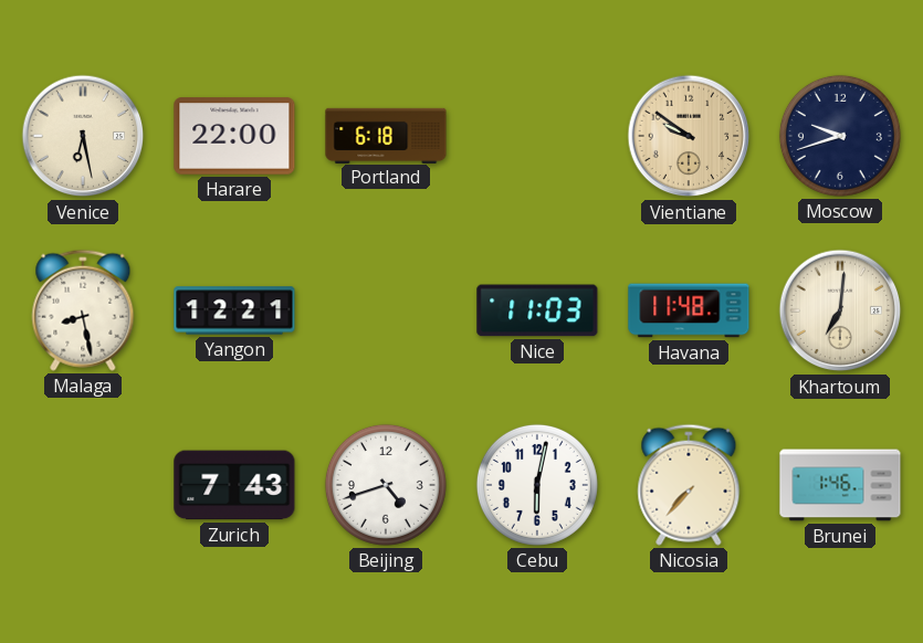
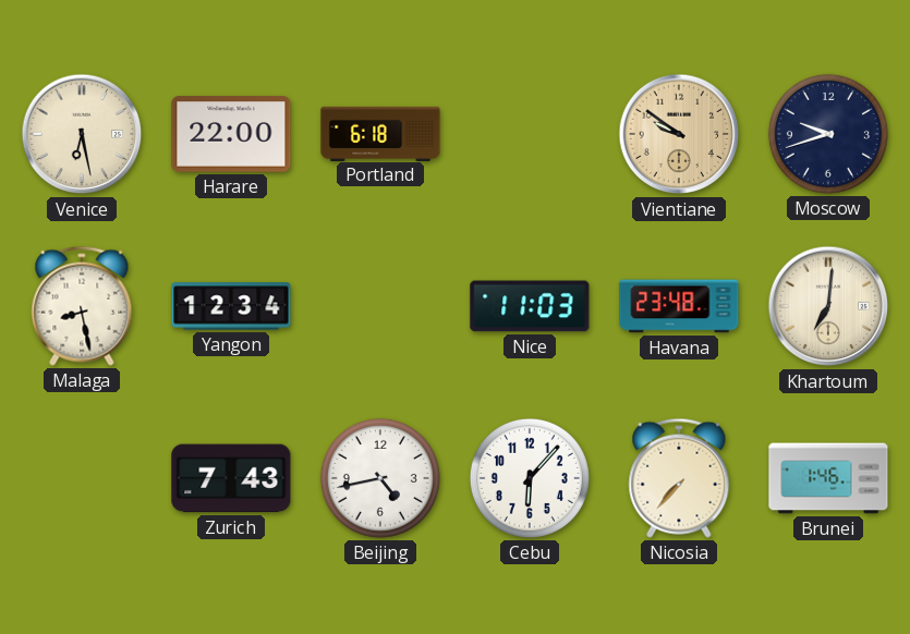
Yangon: 12:21 -> 12:34 (231, 306)
Havana: 11:48 -> 23:48 (679, 306)
Beijing: 4:42 -> 4:43 (380, 478)
Cebu: 6:02 -> 6:07 (530, 478)
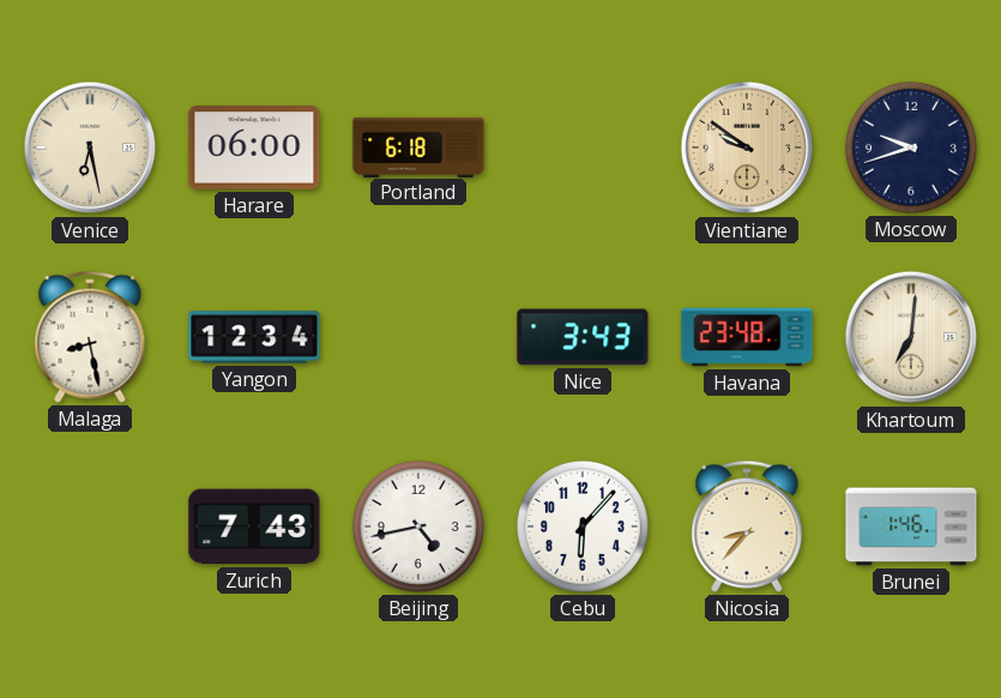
Harare: 22:00 -> 06:00 (254, 148)
Nice: 11:03 -> 3:43 (583, 337)
Nicosia: 7:37 -> 8:37 (747, 526)
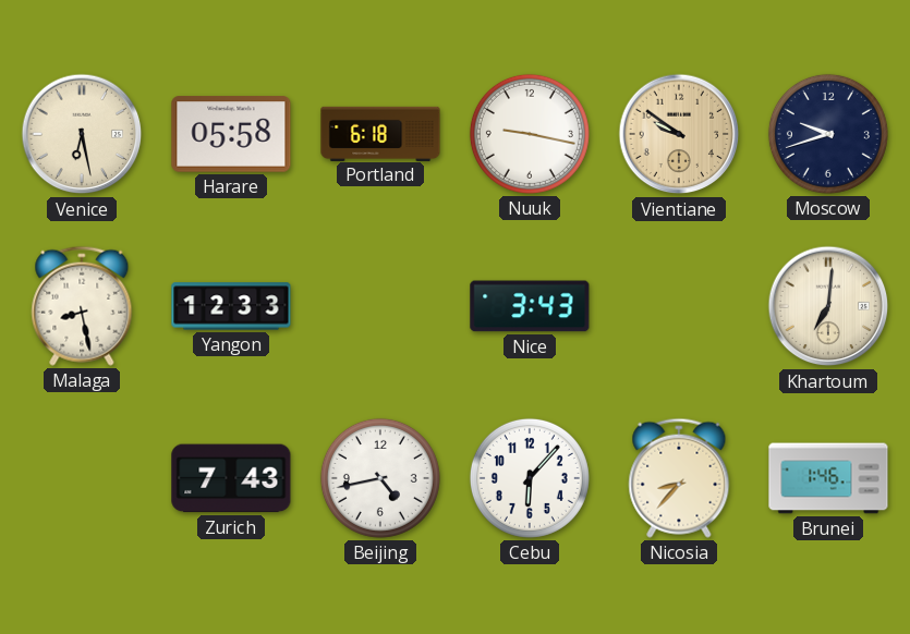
Harare: 06:00 -> 05:58 (231, 134)
Nuuk: none -> 9:17 (530, 134)
Yangon: 12:34 -> 12:33 (231, 306)
Havana: 23:48 -> none (747, 337)
